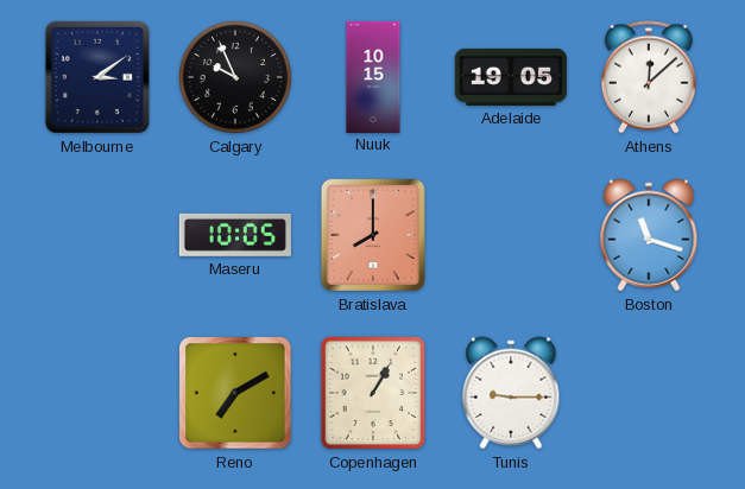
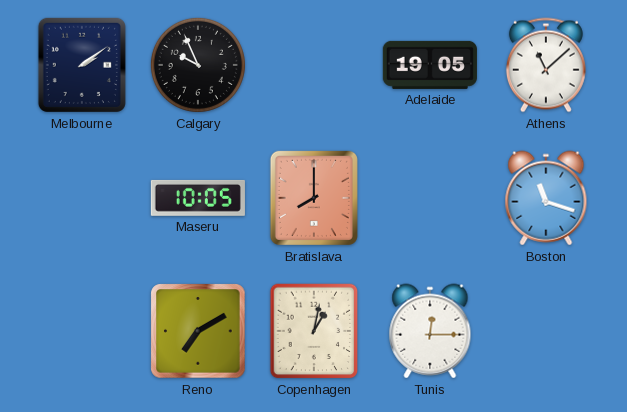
Melbourne: 3:09 -> 2:09 (82, 65)
Nuuk: 10:15 -> none (373, 76)
Athens: 12:08 -> 11:08 (546, 65)
Copenhagen: 1:05 -> 1:02 (314, 331)
Tunis: 9:15 -> 12:15 (430, 331)
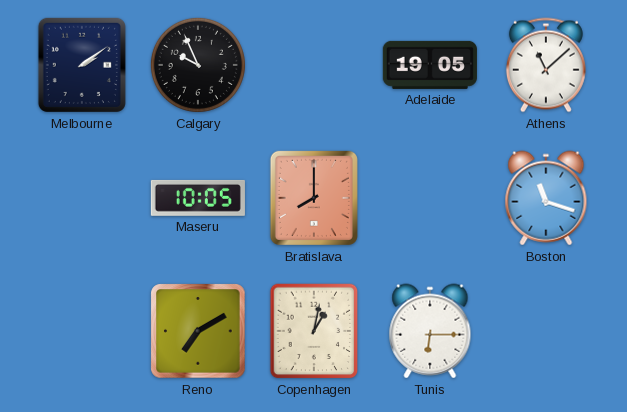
Tunis: 12:15 -> 6:15 (430, 331)
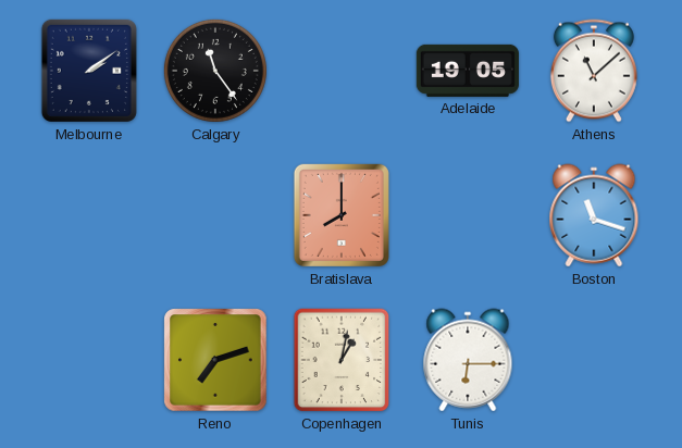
Calgary: 9:56 -> 11:24 (215, 71)
Maseru: 10:05 -> none (198, 198)
Reno: 7:10 -> 7:12 (215, 360)
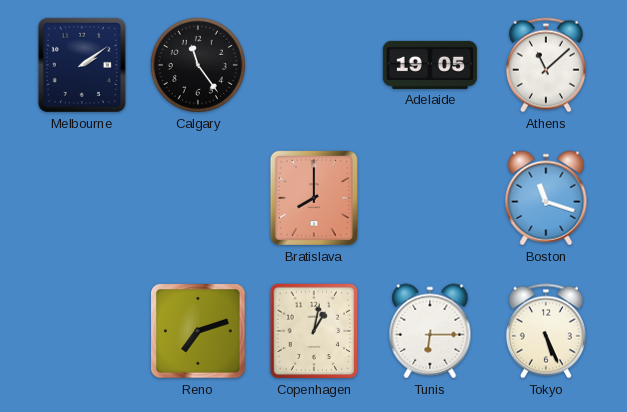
Tokyo: none -> 5:26 (546, 331)
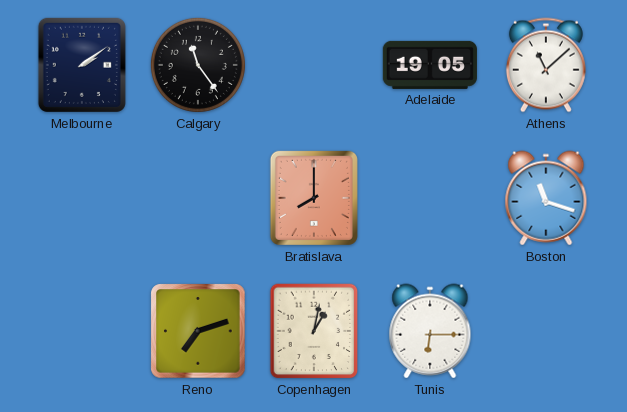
Tokyo: 5:26 -> none (546, 331)
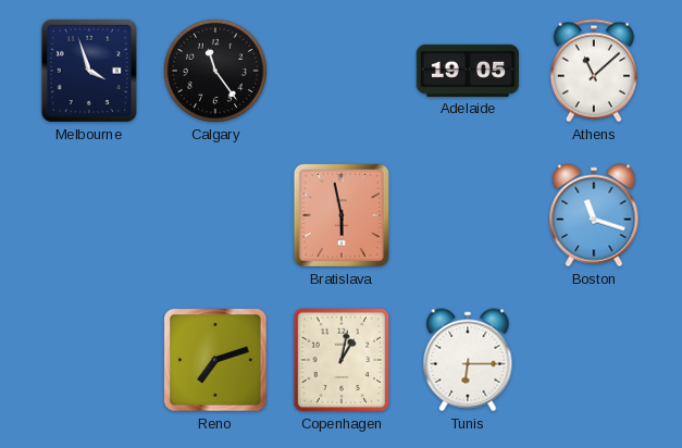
Melbourne: 2:09 -> 3:57 (89, 71)
Bratislava: 8:00 -> 5:58 (342, 215)
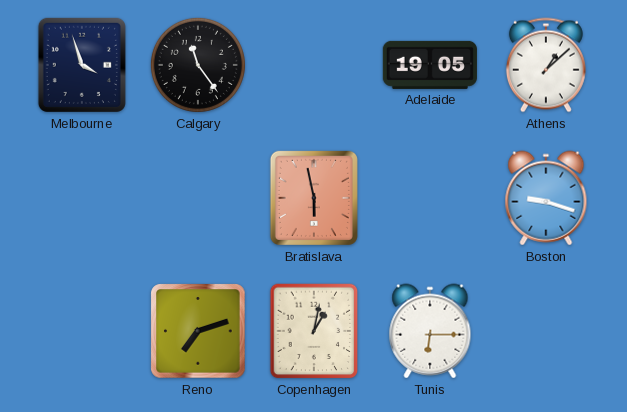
Athens: 11:08 -> 1:08 (546, 65)
Boston: 11:18 -> 9:18 (546, 198)
